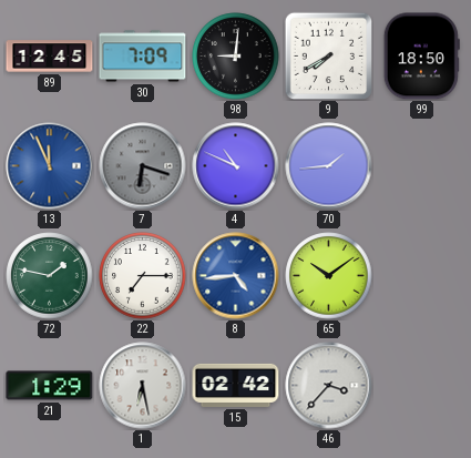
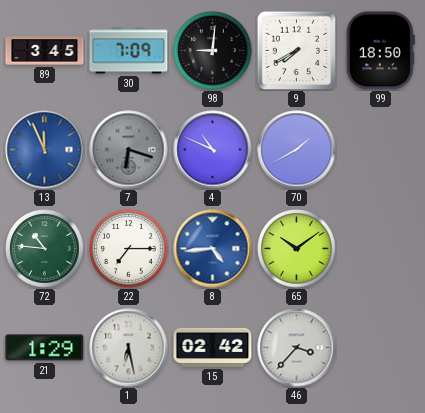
89: 12:45 -> 3:45 (45, 51)
70: 1:44 -> 1:40 (297, 150)
72: 1:47 -> 10:46 (45, 249)
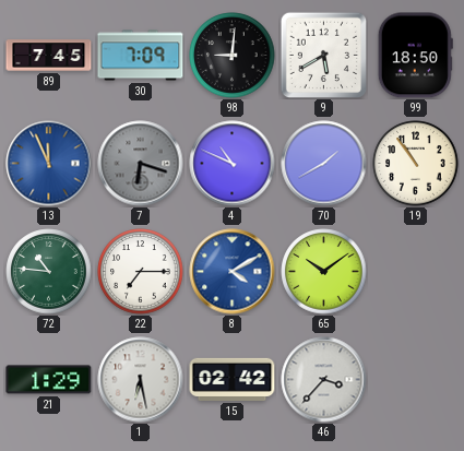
89: 3:45 -> 7:45 (49, 56)
9: 7:40 -> 5:40 (323, 55)
19: none -> 10:54 (416, 164)
8: 4:44 -> 4:10 (233, 272)
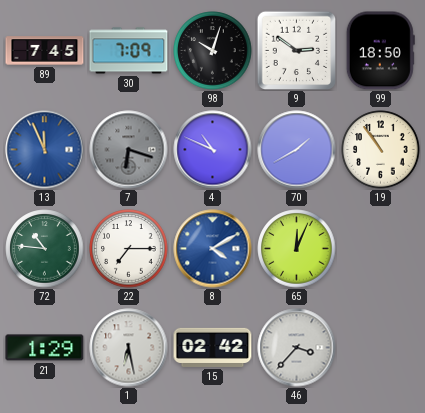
98: 9:01 -> 10:03 (213, 51)
9: 5:40 -> 2:51 (296, 50)
65: 10:09 -> 12:04 (297, 249)
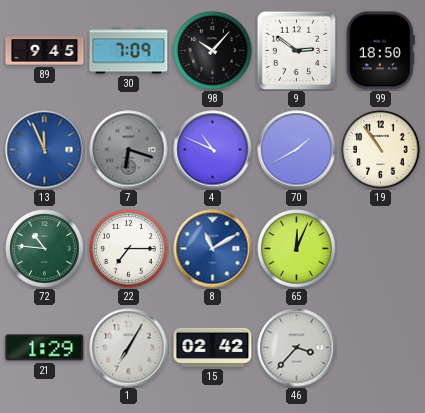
89: 7:45 -> 9:45 (45, 51)
98: 10:03 -> 10:07 (213, 51)
8: 4:10 -> 11:10 (213, 249)
1: 6:28 -> 7:05 (129, 348)
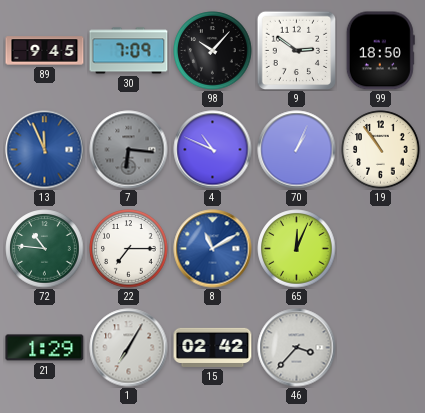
7: 6:18 -> 6:16 (129, 150)
70: 1:40 -> 1:04 (297, 150)
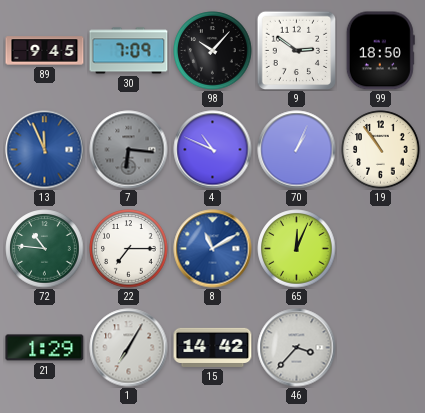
15: 02:42 -> 14:42 (213, 347)
